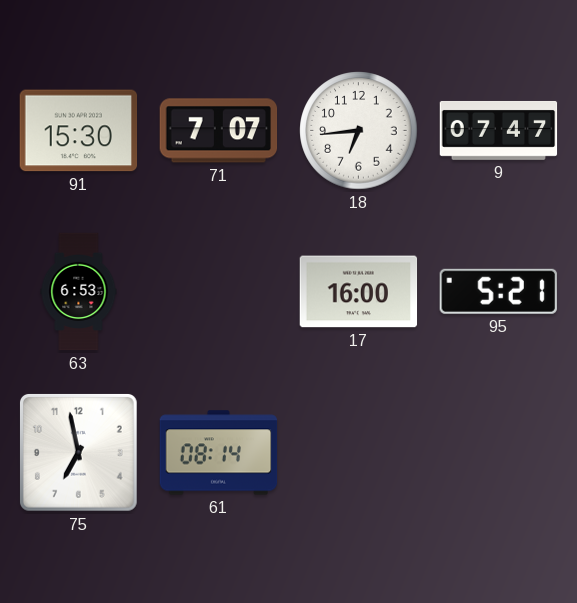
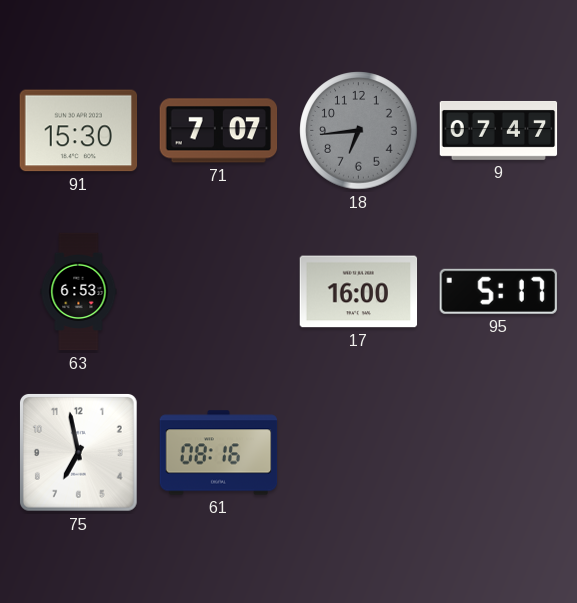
18 dial: white -> grey (359, 131)
95: 5:21 -> 5:17 (498, 291)
61: 08:14 -> 08:16 (219, 453)
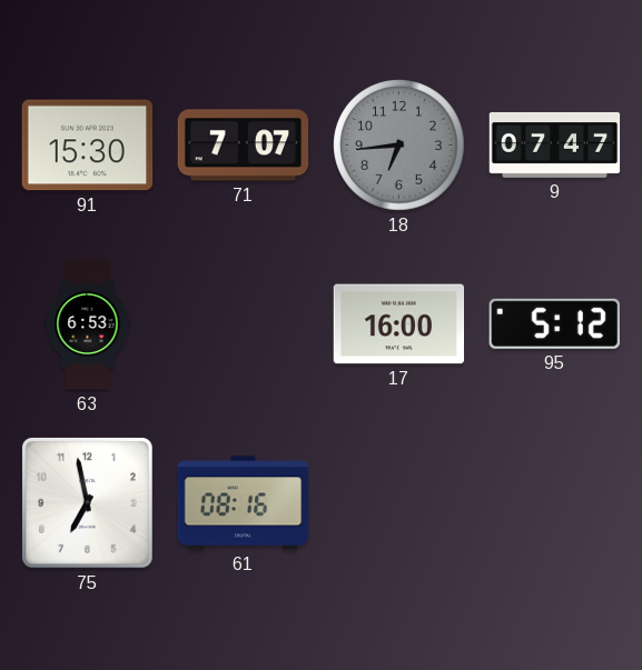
95: 5:17 -> 5:12 (554, 323)
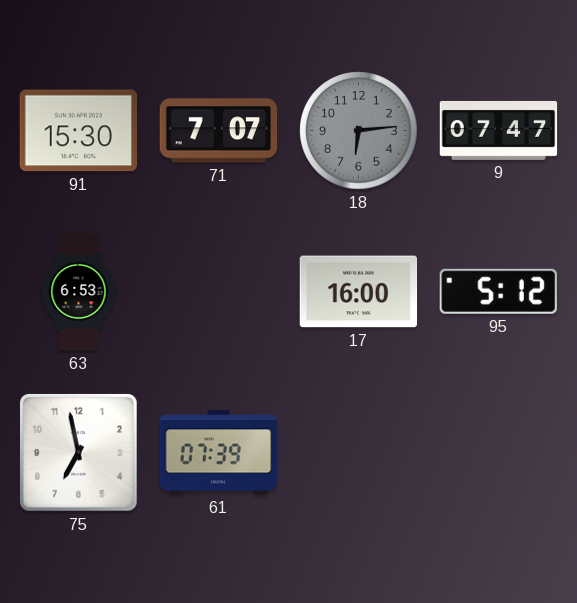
18: 6:44 -> 6:14 (359, 131)
61: 08:16 -> 07:39 (219, 453)
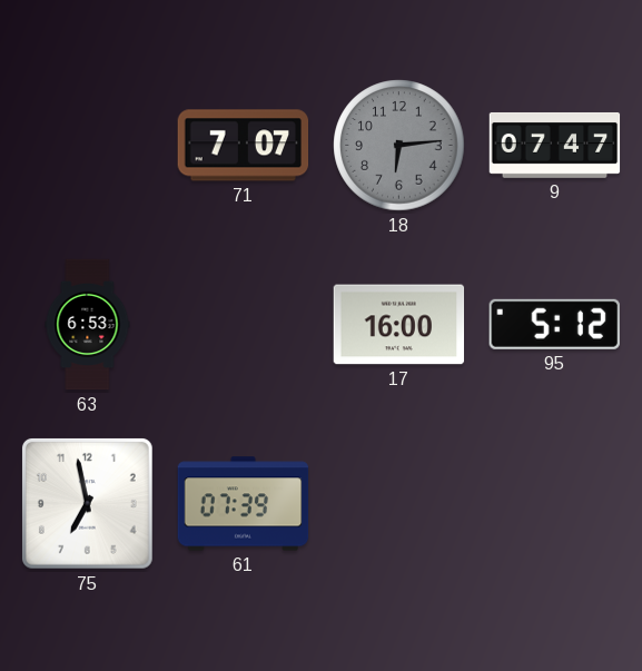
91: 15:30 -> none (79, 131)
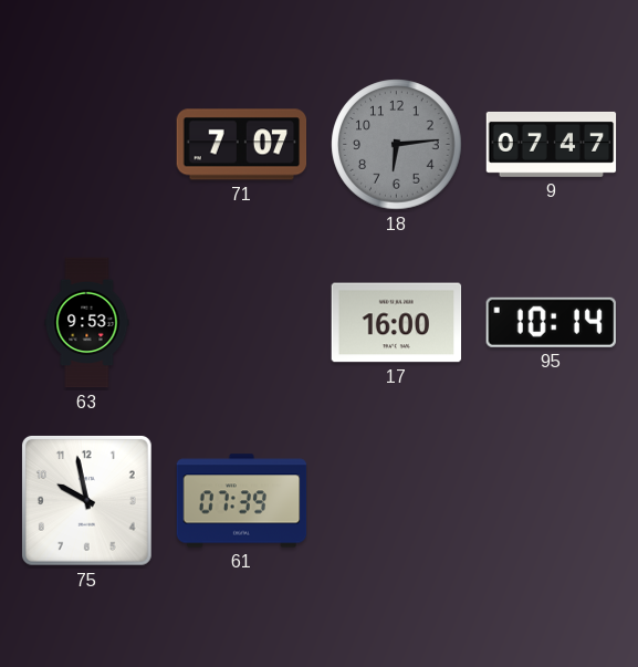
63: 6:53 -> 9:53 (87, 323)
95: 5:12 -> 10:14 (551, 322)
75: 6:58 -> 9:58 (86, 500)
